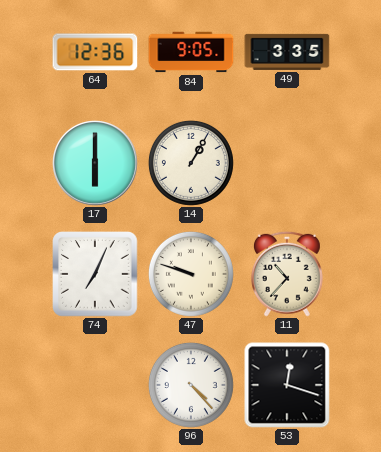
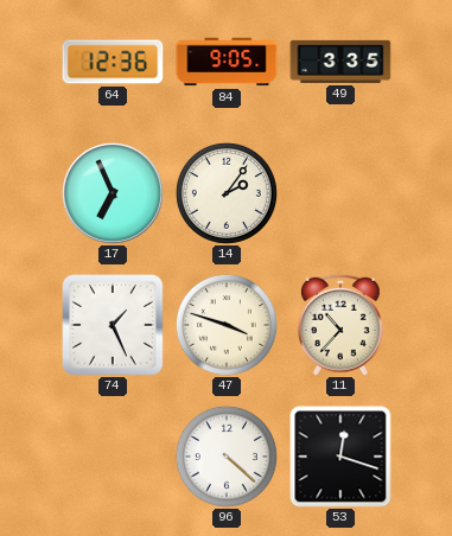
17: 6:00 -> 6:56 (114, 194)
14: 1:05 -> 2:06 (227, 193)
74: 7:04 -> 1:26 (114, 326)
47: 9:48 -> 3:48 (227, 325)
96: 4:23 -> 4:22 (227, 457)
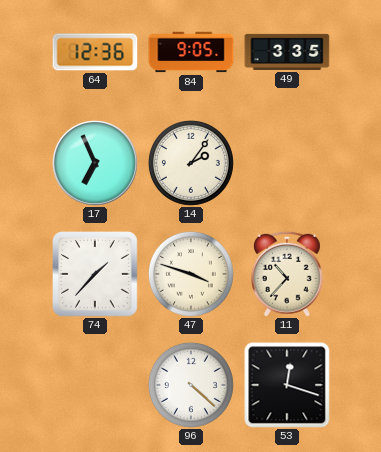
74: 1:26 -> 1:37 (96, 275)
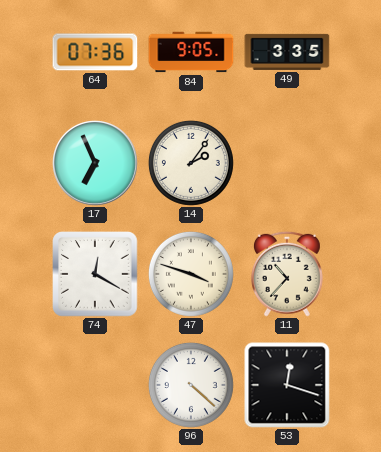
64: 12:36 -> 07:36 (95, 52)
74: 1:37 -> 12:20 (96, 275)
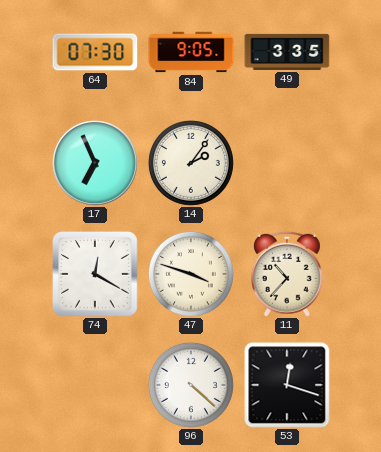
64: 07:36 -> 07:30 (95, 52)
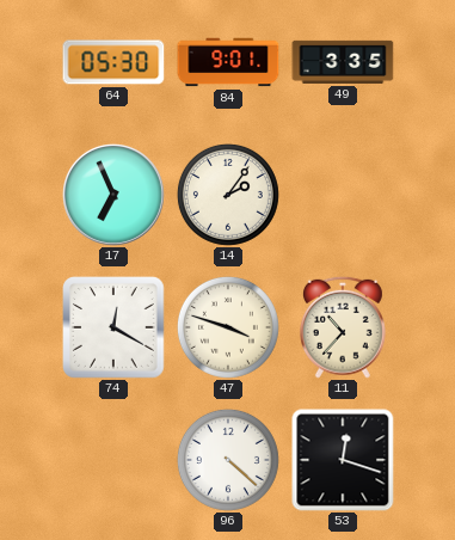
64: 07:30 -> 05:30 (113, 62)
84: 9:05 -> 9:01 (228, 62)
